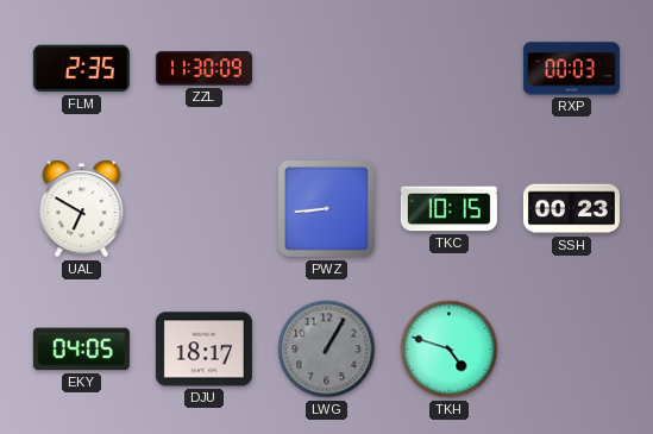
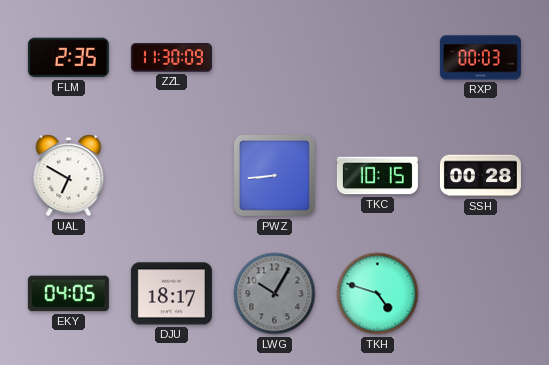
SSH: 00:23 -> 00:28 (480, 176)
LWG: 1:05 -> 10:05 (275, 294)
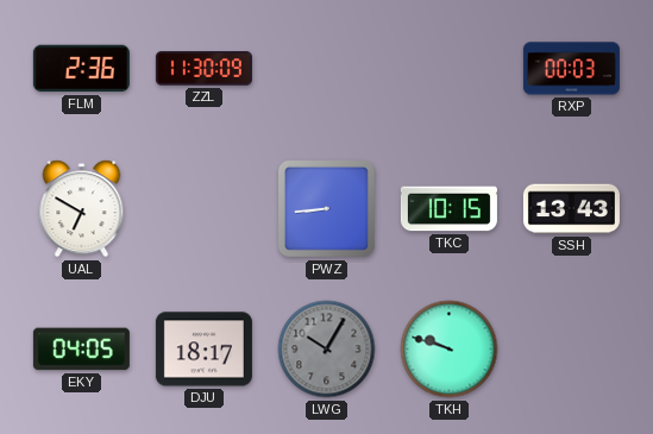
FLM: 2:35 -> 2:36 (81, 69)
SSH: 00:28 -> 13:43 (571, 209)
TKH: 4:48 -> 9:48 (450, 350)
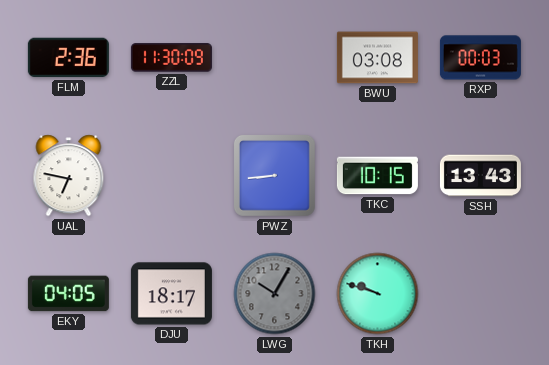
BWU: none -> 03:08 (377, 58)
UAL: 6:50 -> 6:47 (69, 176)
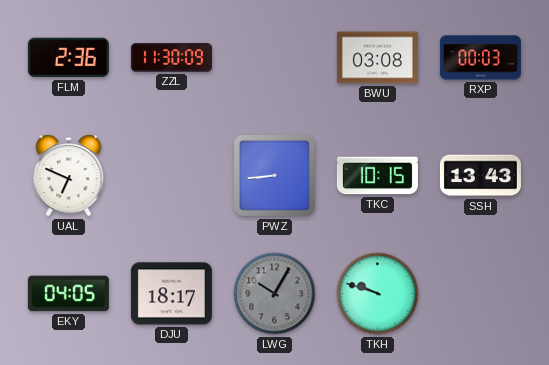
UAL: 6:47 -> 6:49 (69, 176)
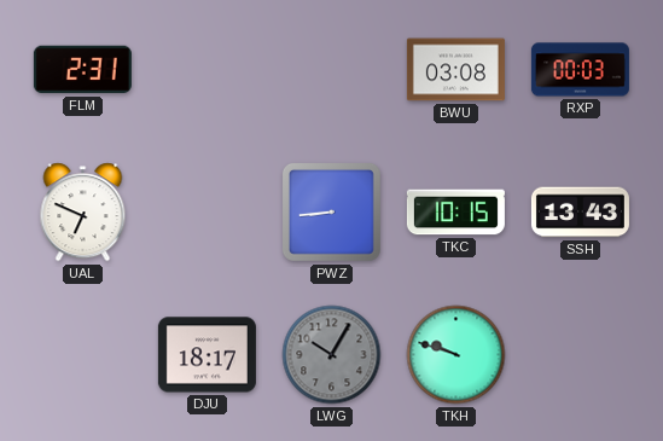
FLM: 2:36 -> 2:31 (82, 70)
ZZL: 11:30 -> none (171, 58)
EKY: 04:05 -> none (68, 294)
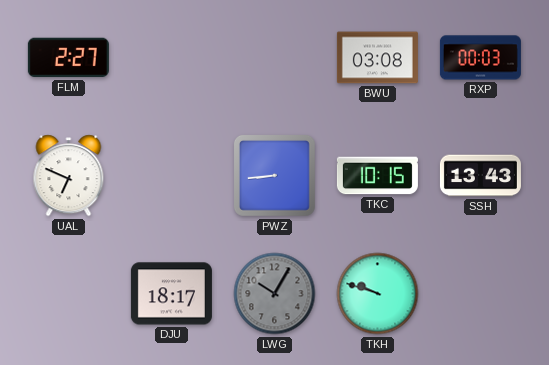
FLM: 2:31 -> 2:27 (68, 58)
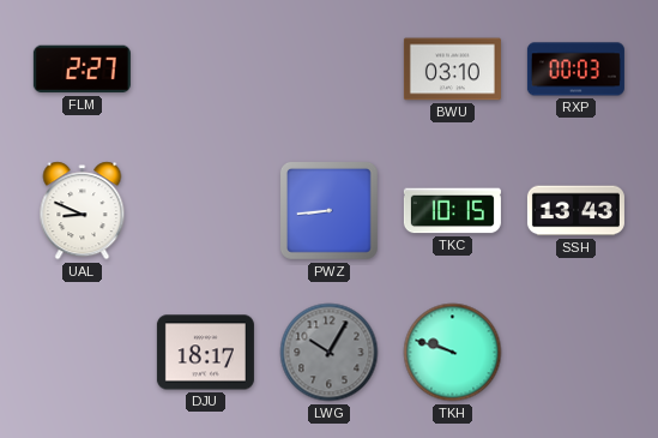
BWU: 03:08 -> 03:10 (452, 70)
UAL: 6:49 -> 8:49 (83, 211)
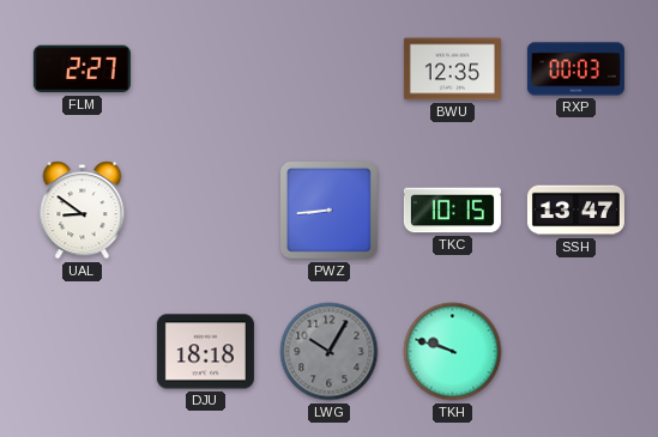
BWU: 03:10 -> 12:35 (452, 69)
UAL: 8:49 -> 8:51 (83, 211)
SSH: 13:43 -> 13:47 (575, 211)
DJU: 18:17 -> 18:18 (205, 352)
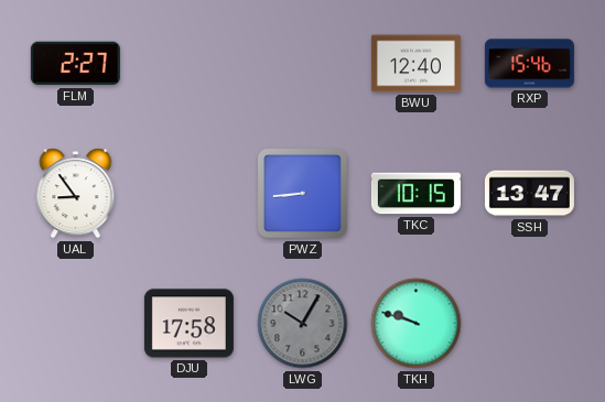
BWU: 12:35 -> 12:40 (415, 64)
RXP: 00:03 -> 15:46 (529, 64)
UAL: 8:51 -> 8:54 (76, 194)
DJU: 18:18 -> 17:58 (188, 324)
